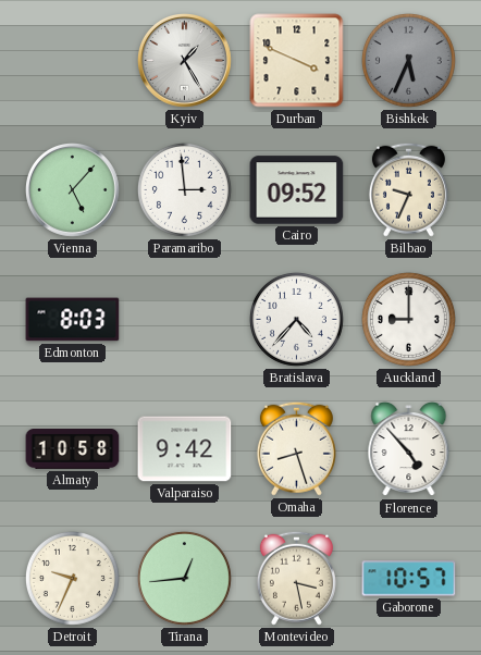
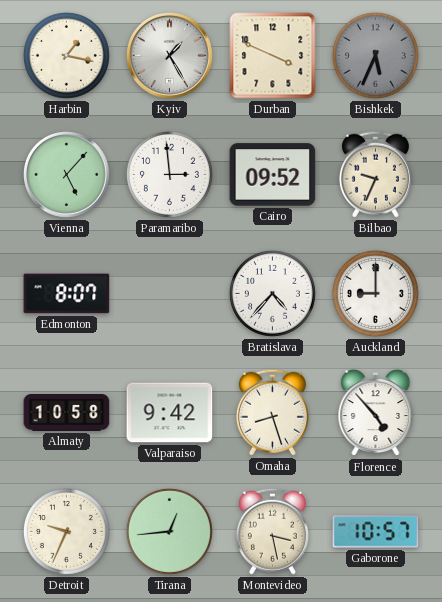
Harbin: none -> 1:17 (66, 55)
Edmonton: 8:03 -> 8:07 (67, 294)
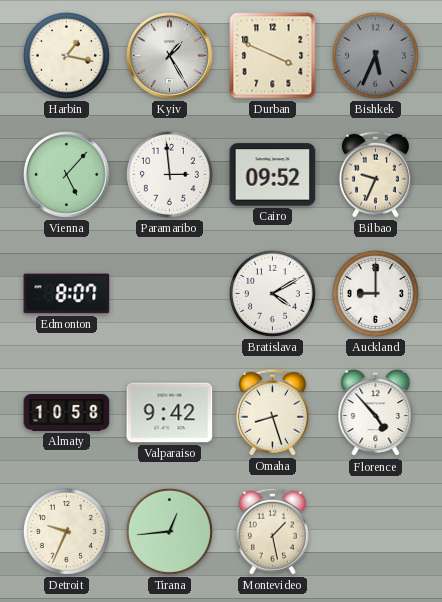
Bratislava: 4:37 -> 4:10 (272, 293)
Montevideo: 3:28 -> 1:28 (272, 531)
Gaborone: 10:57 -> none (376, 532)
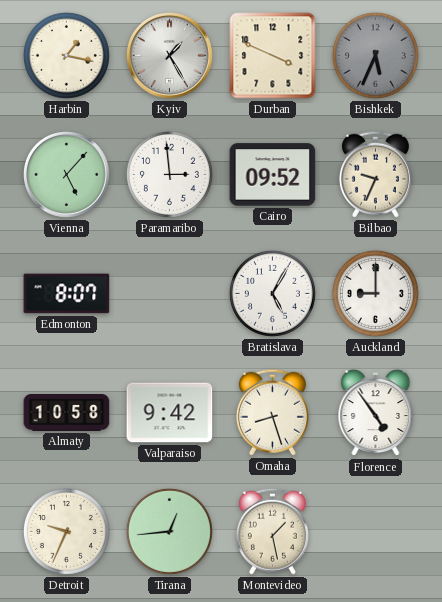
Bratislava: 4:10 -> 5:05 (272, 293)
Florence: 4:53 -> 4:54 (376, 413)
